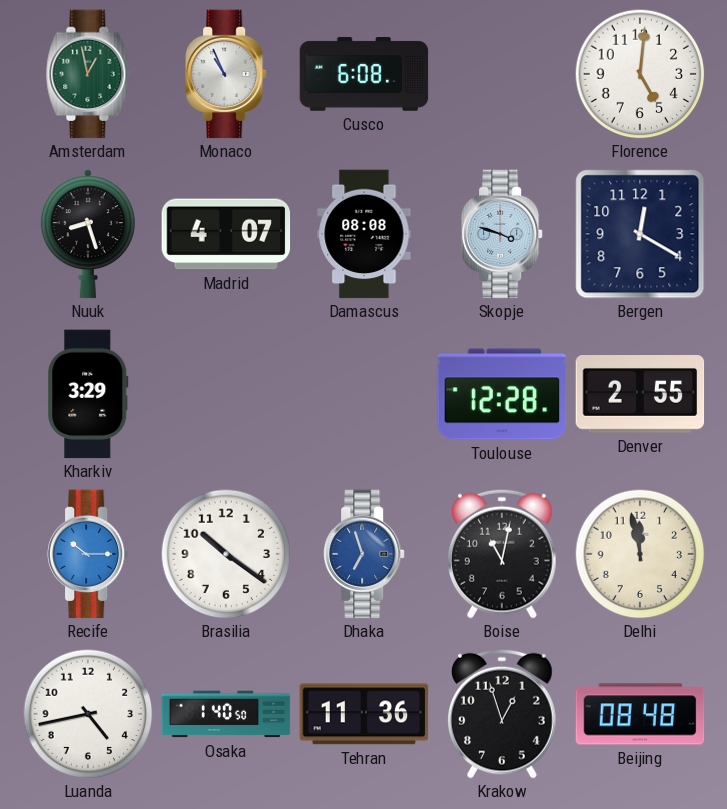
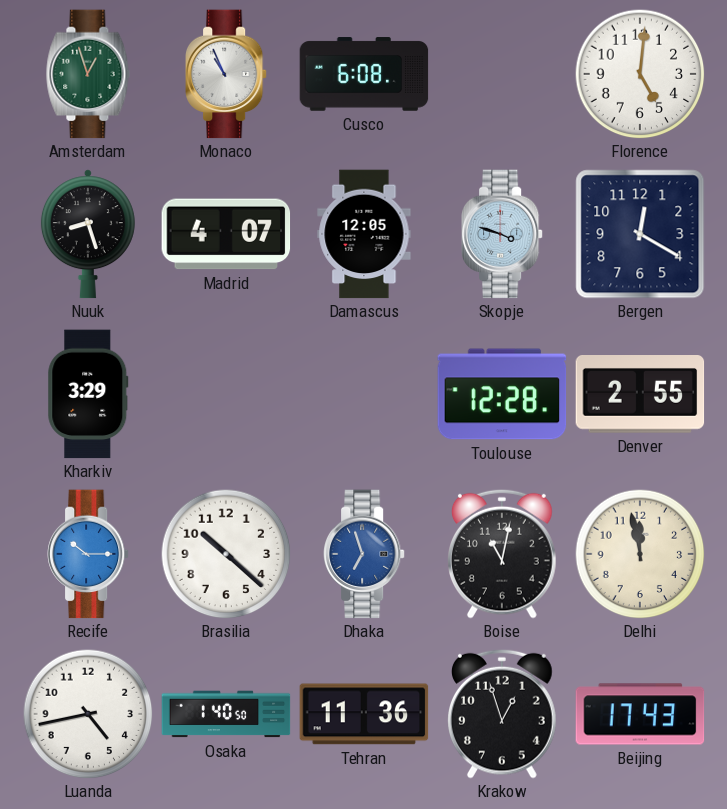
Amsterdam: 12:58 -> 12:57 (88, 74)
Damascus: 08:08 -> 12:05 (364, 234)
Brasilia: 10:21 -> 10:22 (226, 554)
Beijing: 08:48 -> 17:43 (640, 714)
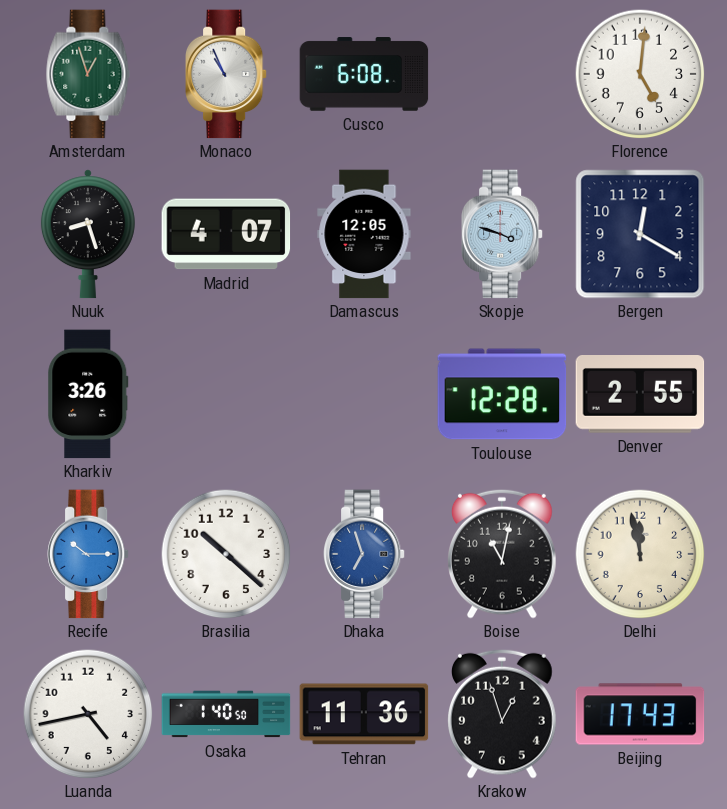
Kharkiv: 3:29 -> 3:26 (88, 394)
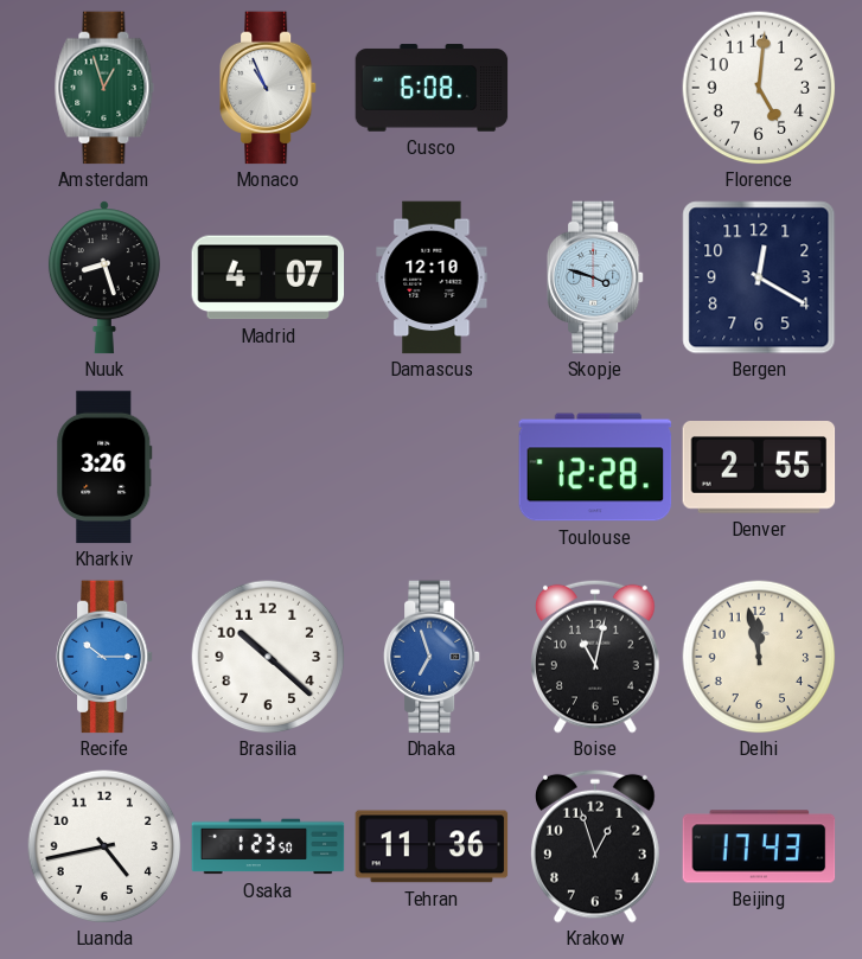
Damascus: 12:05 -> 12:10 (432, 277)
Osaka: 1:40 -> 1:23 (268, 846)
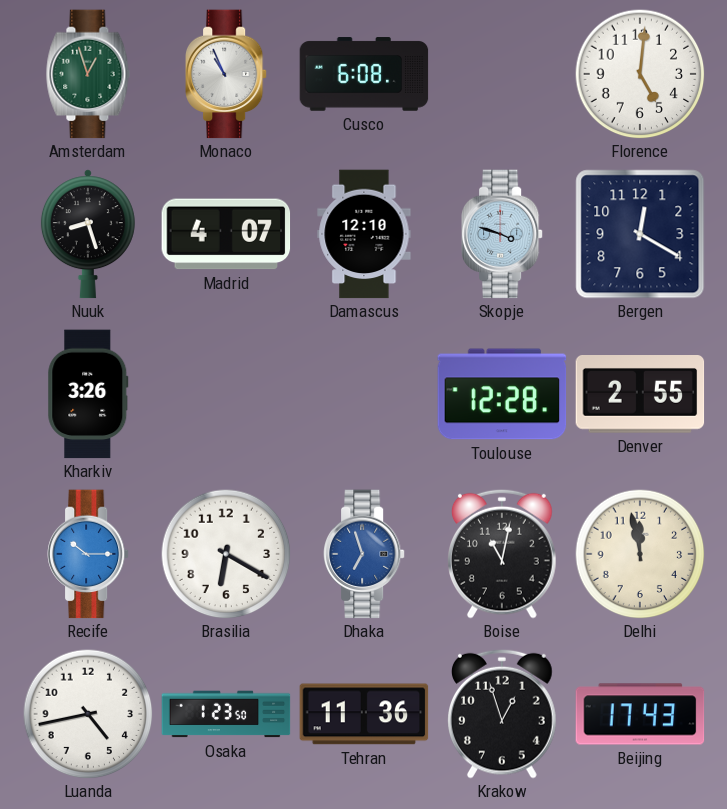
Brasilia: 10:22 -> 6:20 (226, 554)
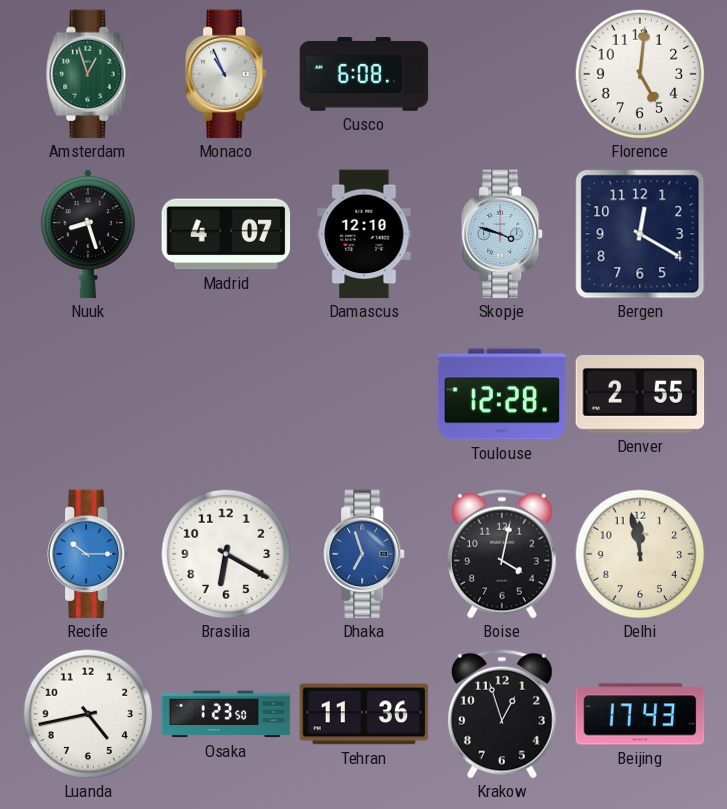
Kharkiv: 3:26 -> none (88, 394)
Boise: 11:02 -> 4:02 (503, 554)
